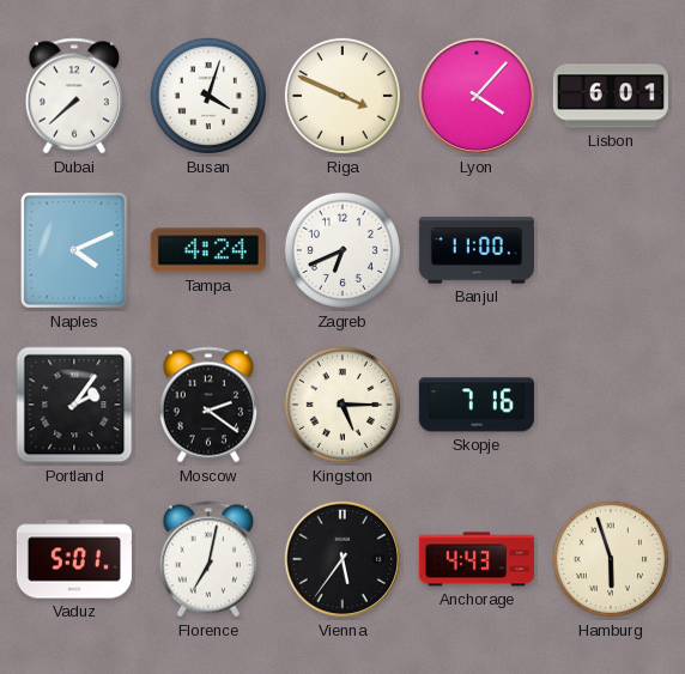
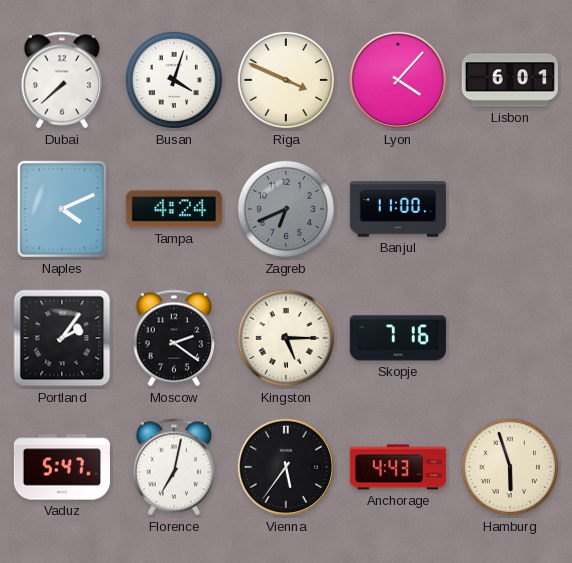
Zagreb dial: white -> grey (286, 209)
Vaduz: 5:01 -> 5:47 (62, 467)
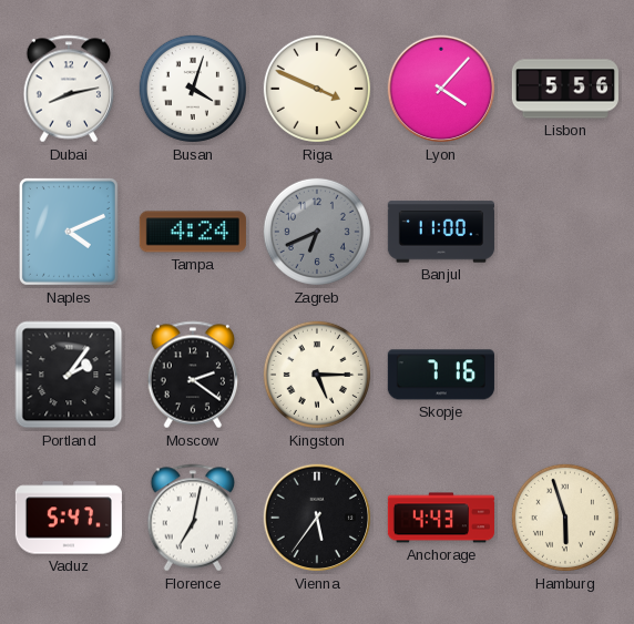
Dubai: 7:38 -> 8:13 (69, 89)
Lisbon: 6:01 -> 5:56 (565, 89)
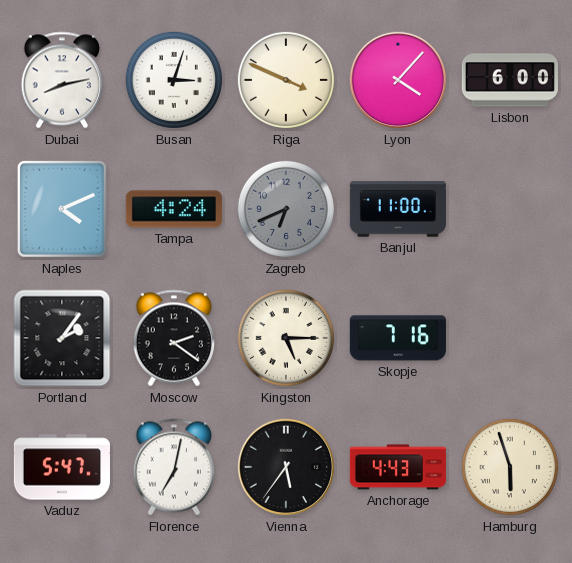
Busan: 4:03 -> 3:03 (174, 80)
Lisbon: 5:56 -> 6:00 (510, 80)
